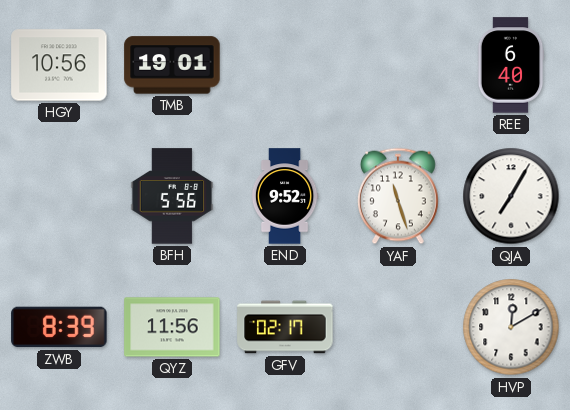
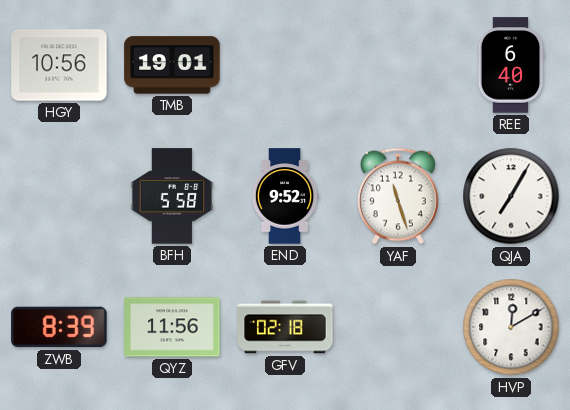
BFH: 5:56 -> 5:58 (172, 196)
GFV: 02:17 -> 02:18 (285, 327)
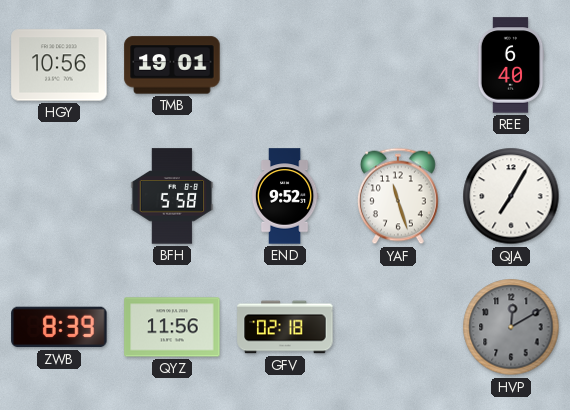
HVP dial: white -> grey (511, 327)
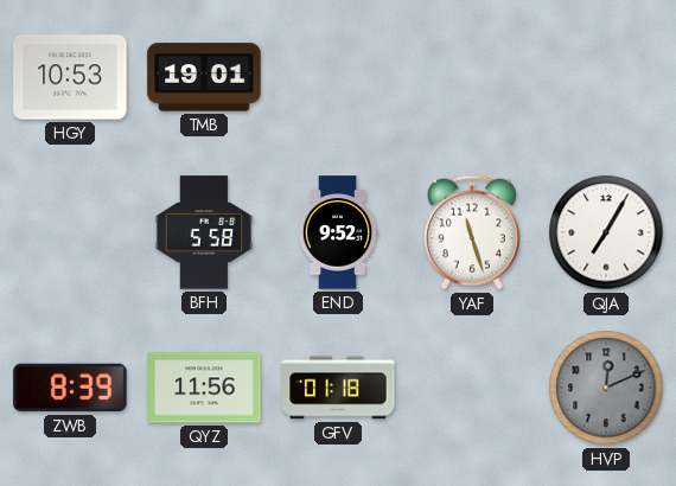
HGY: 10:56 -> 10:53 (70, 77)
REE: 6:40 -> none (511, 65)
GFV: 02:18 -> 01:18 (338, 388)
HVP: 12:10 -> 12:11 (606, 388)
